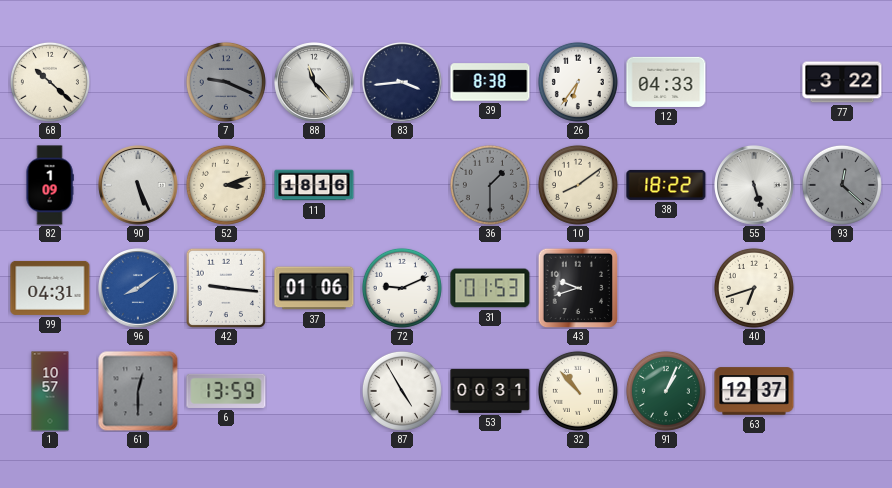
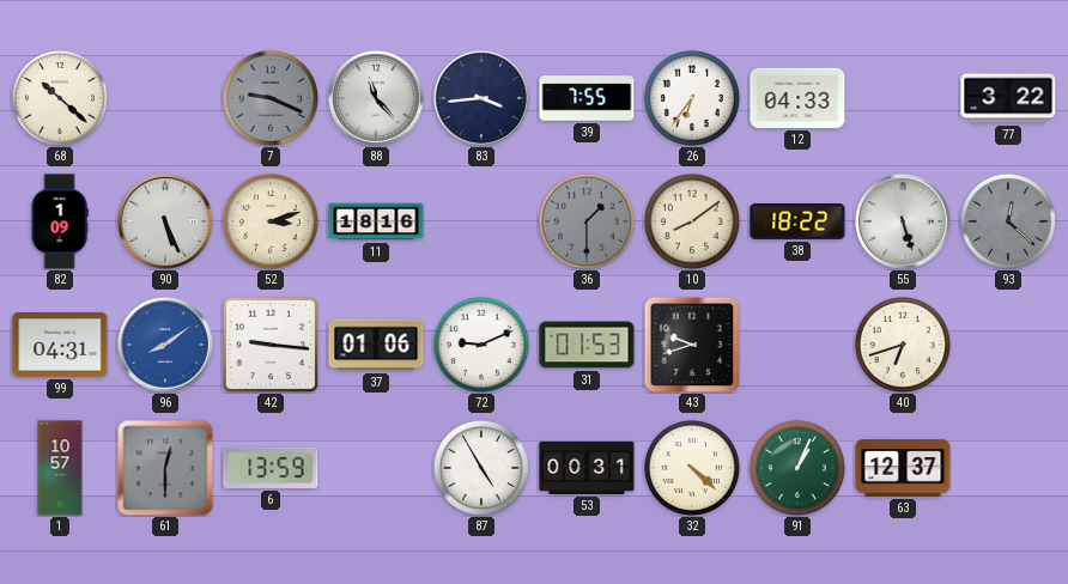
39: 8:38 -> 7:55 (587, 98)
32: 10:53 -> 4:22 (692, 468)
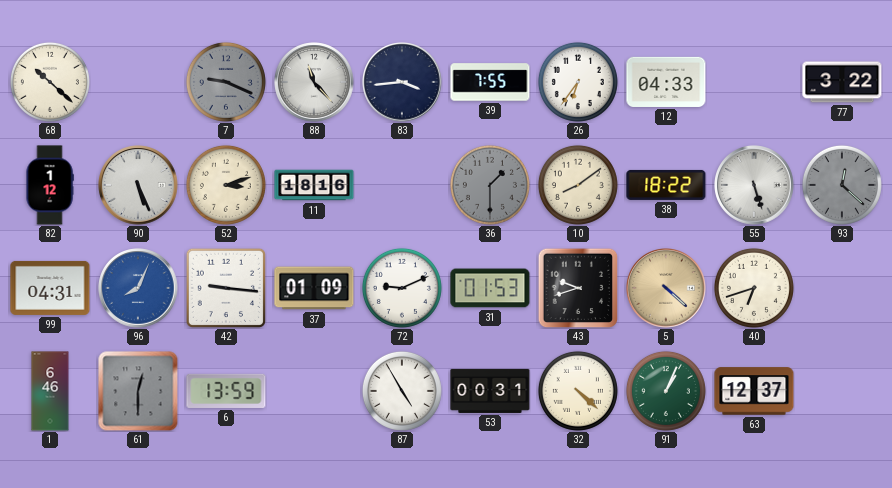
82: 1:09 -> 1:12 (50, 185)
96: 8:09 -> 8:04 (138, 288)
37: 01:06 -> 01:09 (314, 288)
5: none -> 4:22 (666, 288)
1: 10:57 -> 6:46 (50, 391)
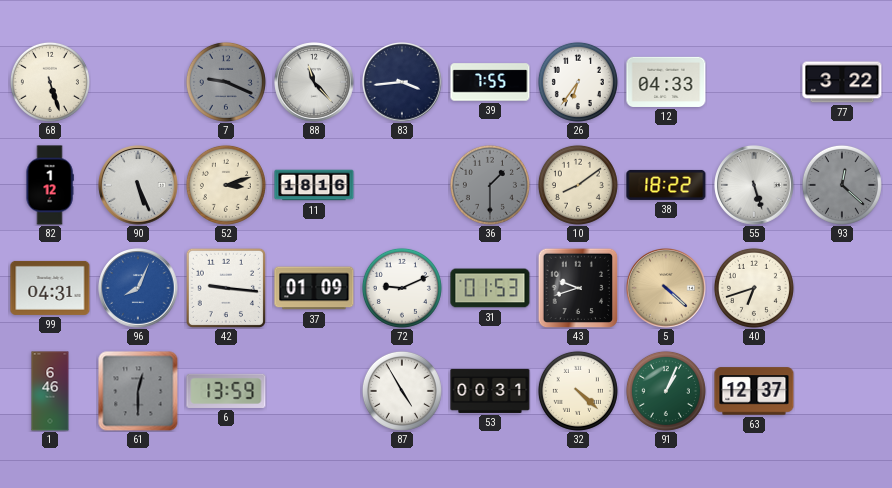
68: 10:22 -> 5:27 (50, 82)
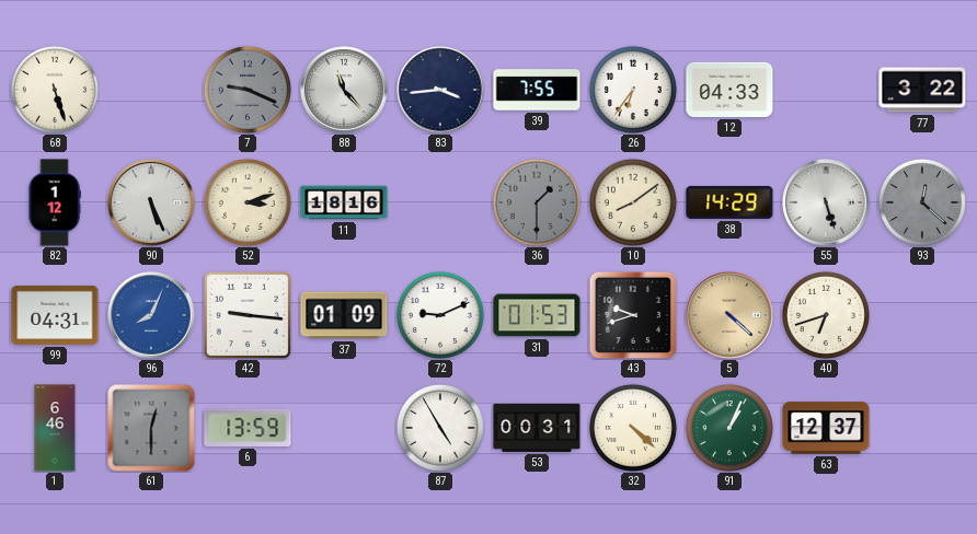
38: 18:22 -> 14:29 (729, 202)
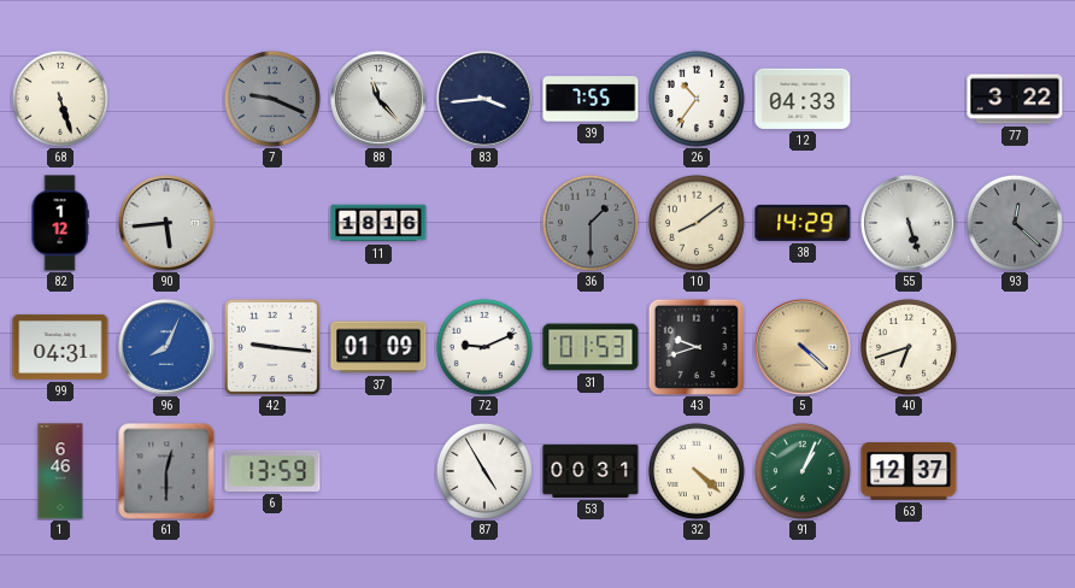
26: 6:36 -> 10:36 (697, 99)
90: 5:26 -> 5:44 (166, 223)
52: 3:12 -> none (248, 202)
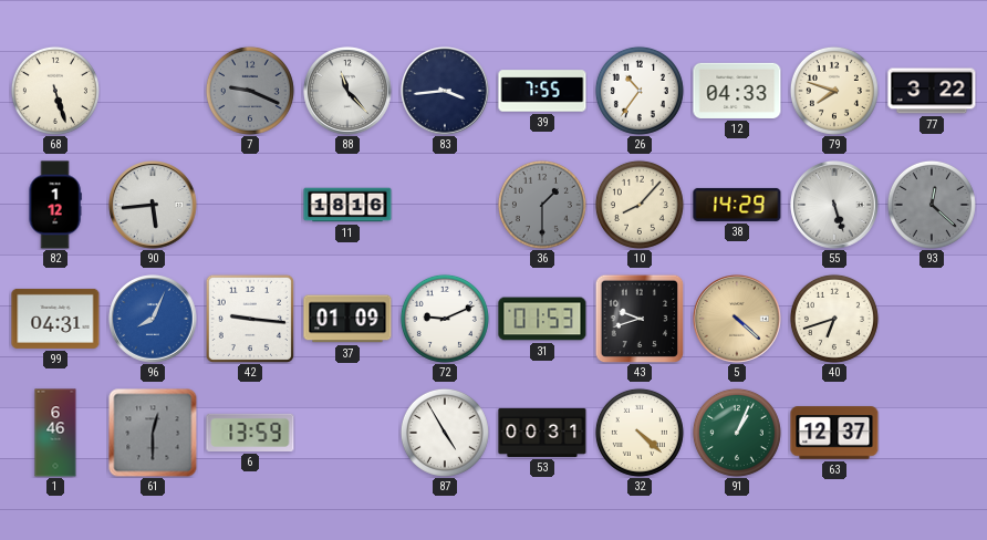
79: none -> 7:48 (834, 91)
10: 8:09 -> 8:07 (640, 205)
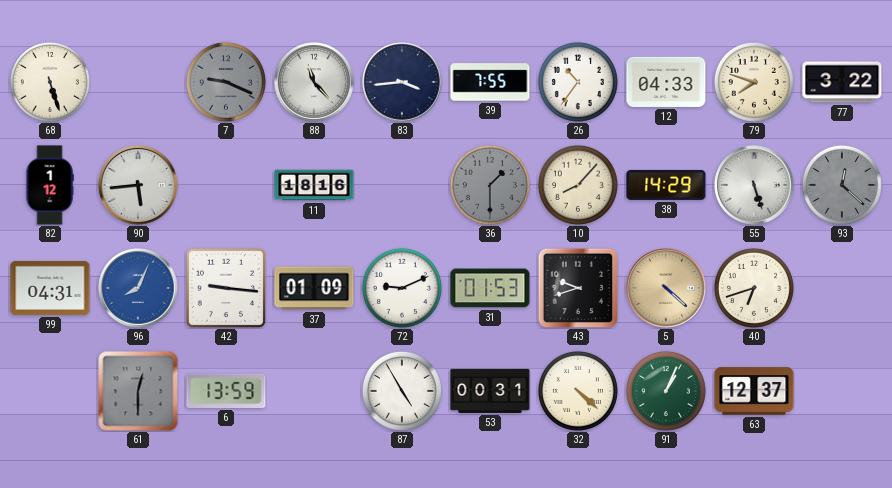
1: 6:46 -> none (55, 433)
